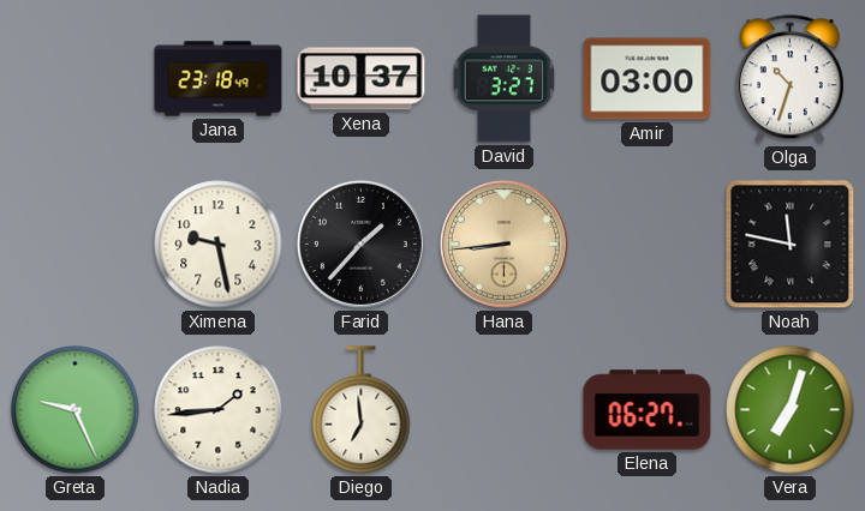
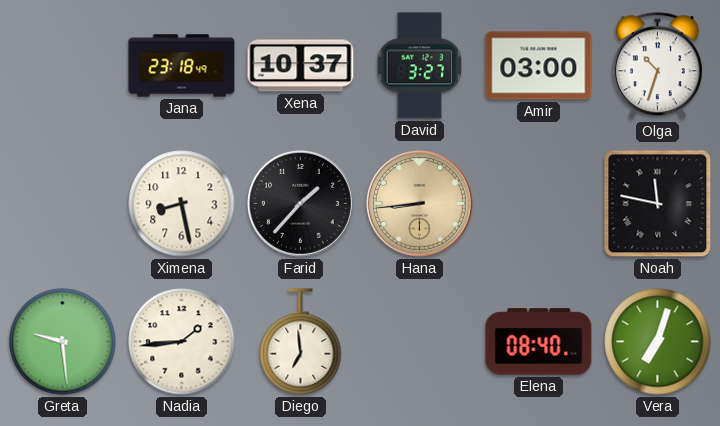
Ximena: 9:28 -> 8:28 (182, 204)
Greta: 9:26 -> 9:29 (63, 342)
Elena: 06:27 -> 08:40 (539, 342)
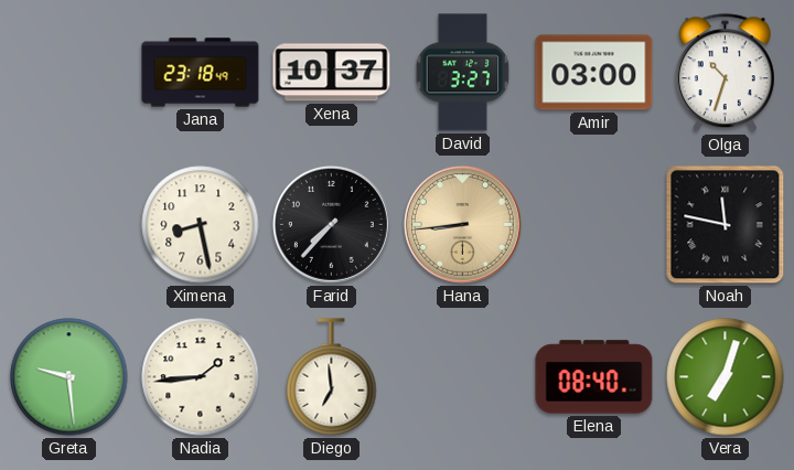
Farid: 1:37 -> 7:37 (331, 224)
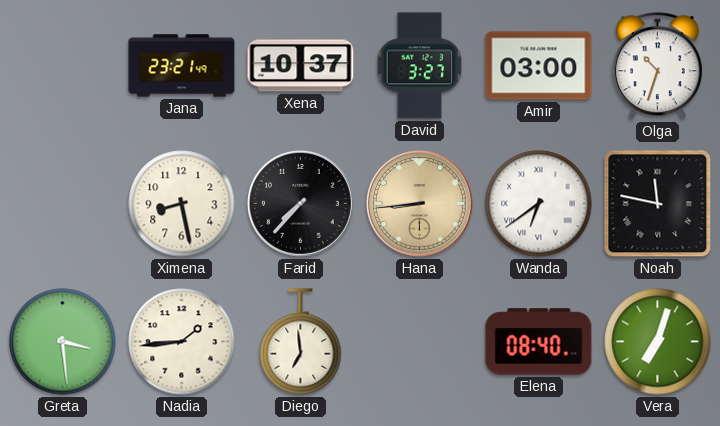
Jana: 23:18 -> 23:21 (182, 66)
Wanda: none -> 6:39 (539, 204)
Greta: 9:29 -> 3:29 (63, 342)
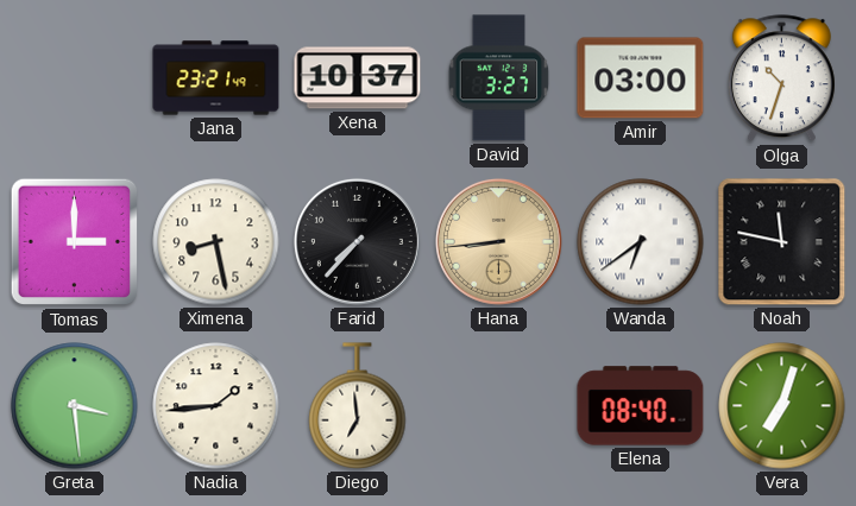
Tomas: none -> 3:00 (75, 242)
